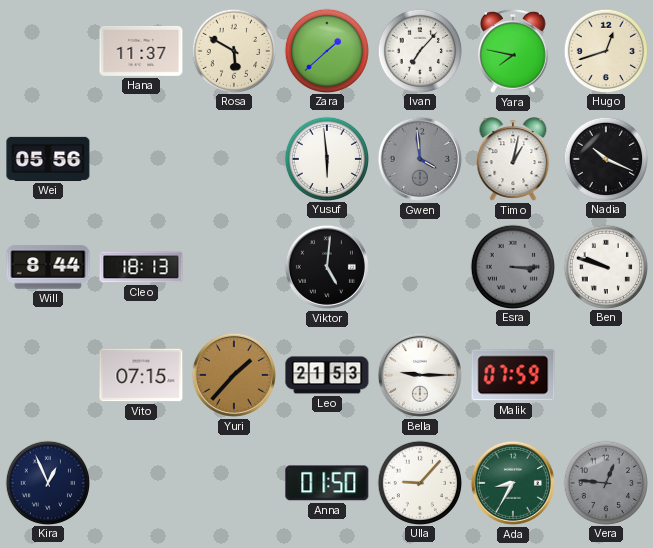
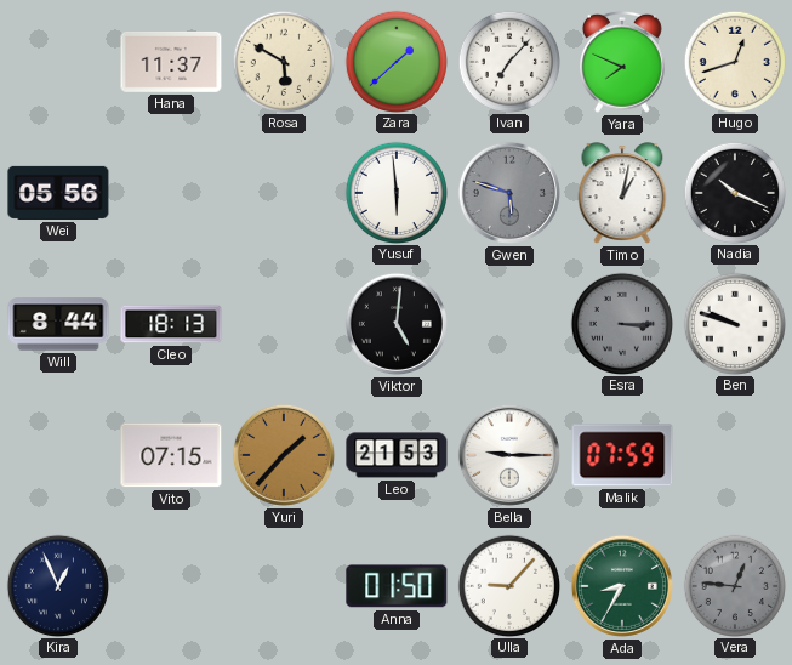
Yara: 7:47 -> 7:49 (622, 62)
Gwen: 3:59 -> 5:48 (509, 193)
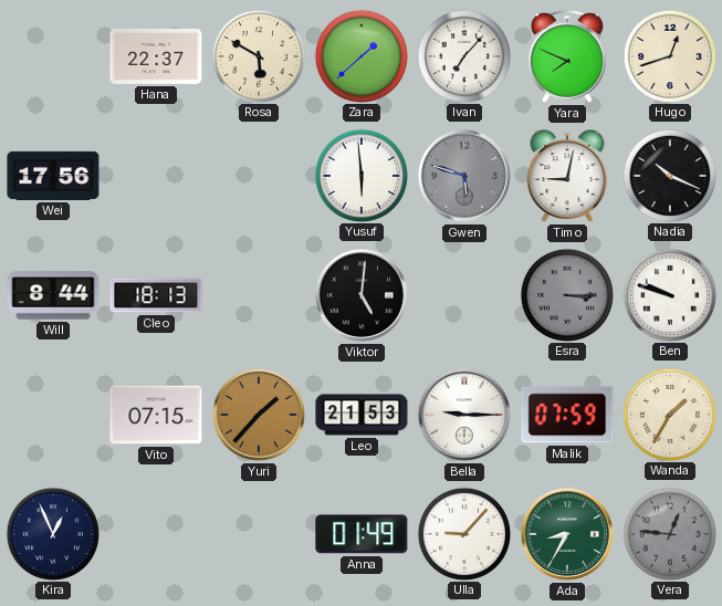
Hana: 11:37 -> 22:37 (156, 56)
Wei: 05:56 -> 17:56 (53, 176)
Timo: 1:02 -> 9:02 (567, 176)
Wanda: none -> 1:35 (669, 414)
Anna: 01:50 -> 01:49 (362, 534)
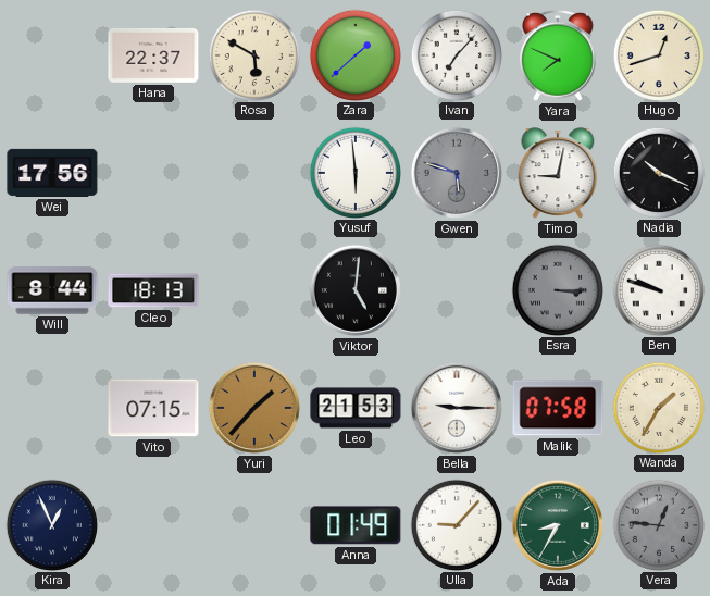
Malik: 07:59 -> 07:58 (558, 408)
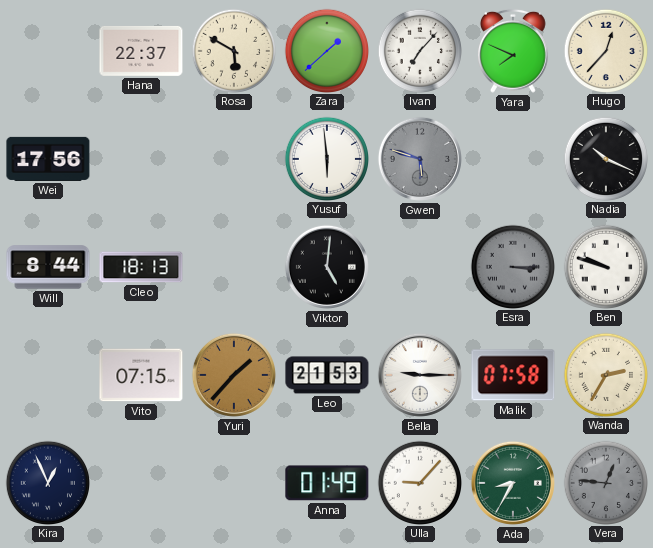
Hugo: 12:42 -> 12:37 (605, 50)
Timo: 9:02 -> none (558, 173)
Wanda: 1:35 -> 2:35 (605, 374)
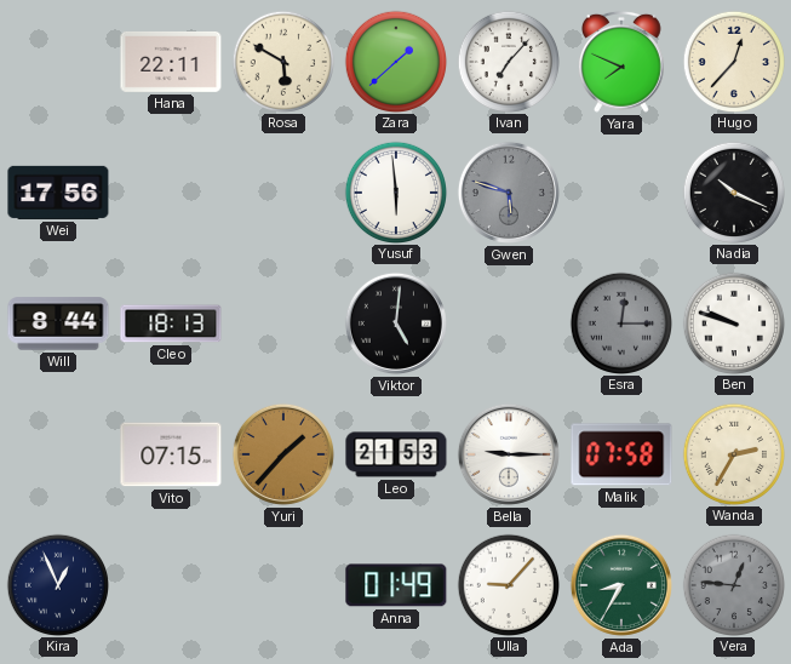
Hana: 22:37 -> 22:11 (171, 62)
Esra: 3:15 -> 12:15 (620, 322)
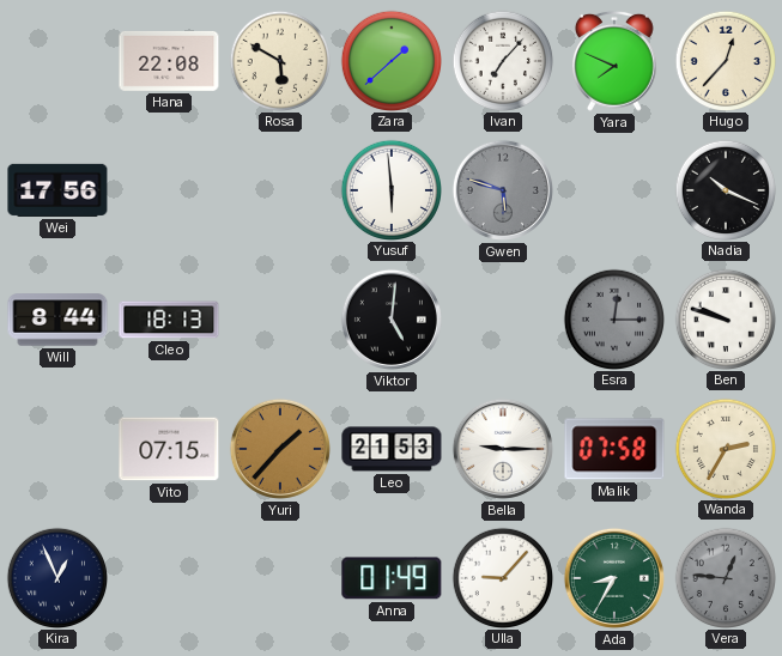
Hana: 22:11 -> 22:08 (169, 61)
